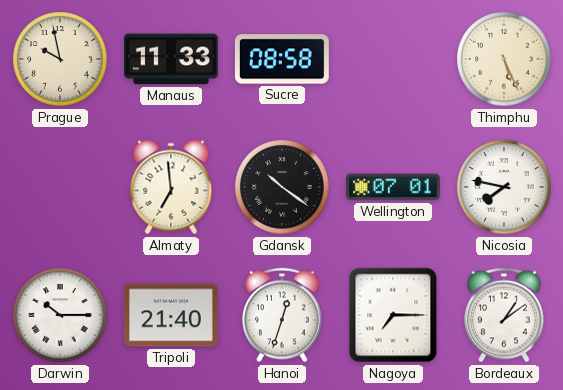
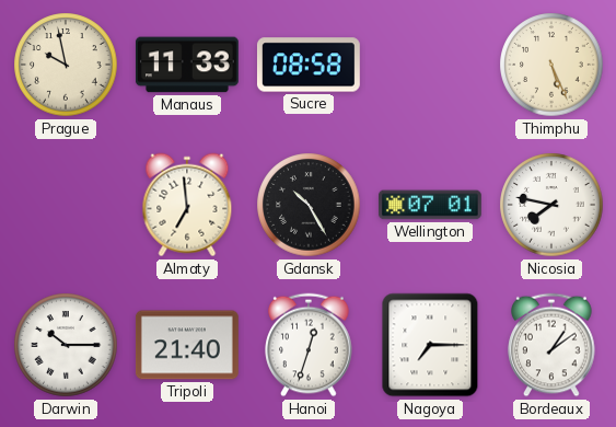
Gdansk: 10:21 -> 10:25 (309, 205)
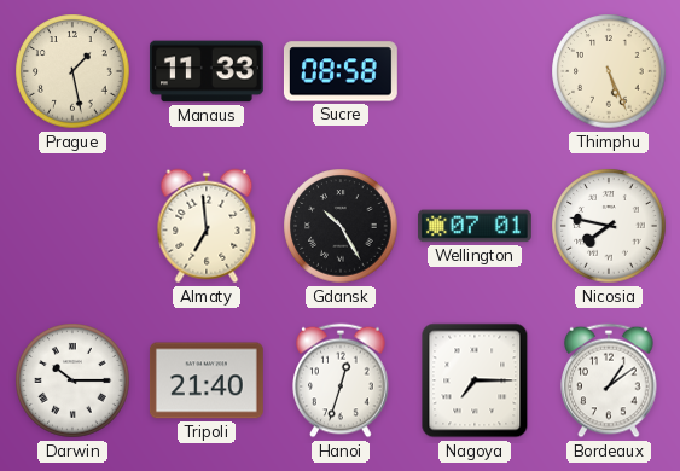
Prague: 9:58 -> 1:28 (72, 71)
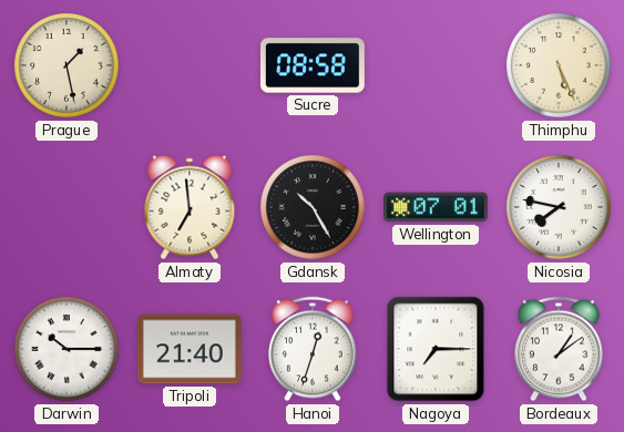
Manaus: 11:33 -> none (207, 71)
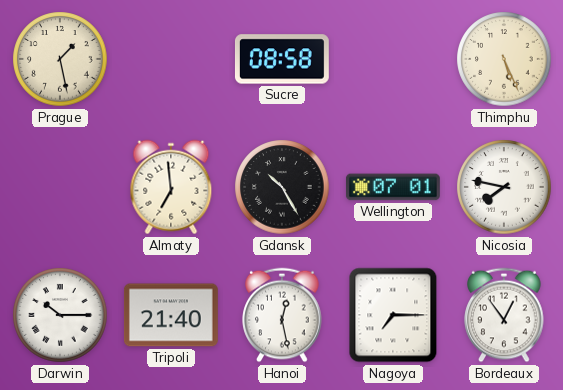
Hanoi: 12:33 -> 12:28 (282, 315)
Bordeaux: 1:09 -> 12:54 (504, 315)
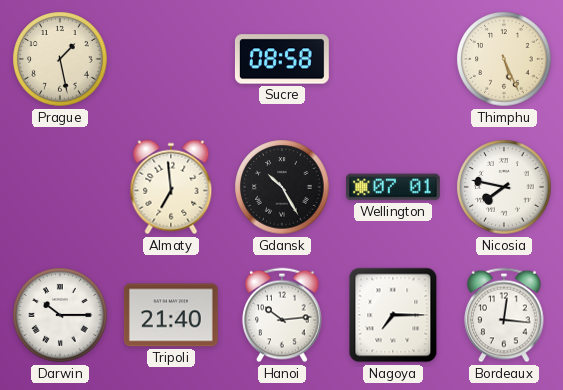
Hanoi: 12:28 -> 10:14 (282, 315)
Bordeaux: 12:54 -> 12:16 (504, 315)
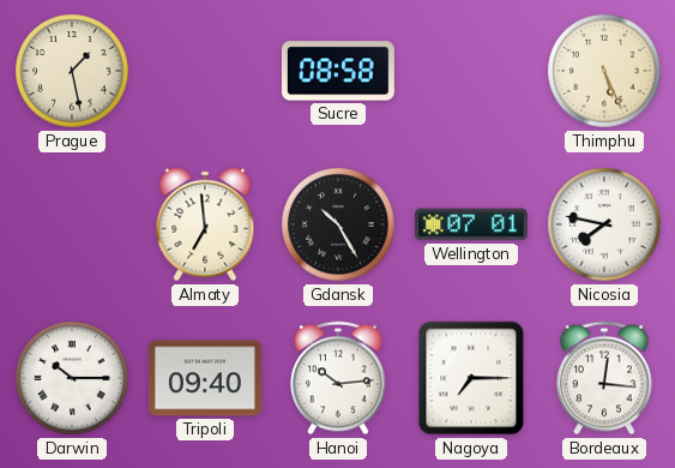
Tripoli: 21:40 -> 09:40 (205, 378)
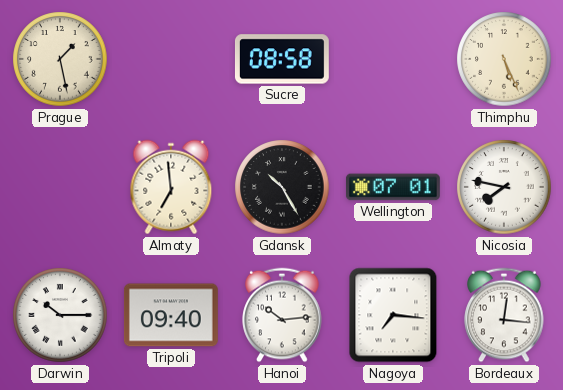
Nagoya: 7:15 -> 7:16 (393, 315)
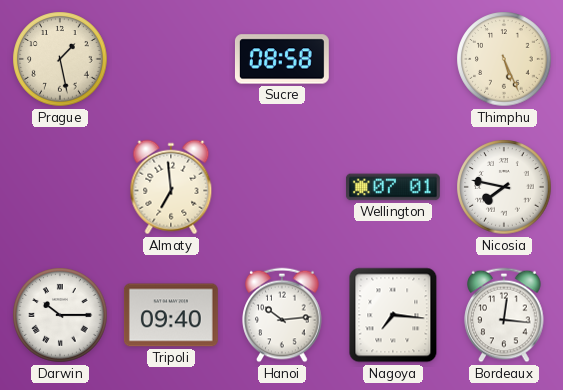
Gdansk: 10:25 -> none (282, 187)
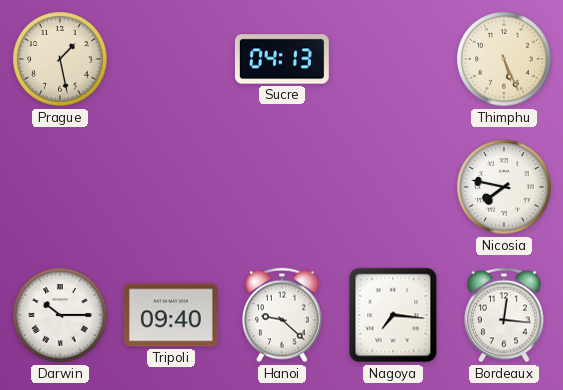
Sucre: 08:58 -> 04:13 (282, 59)
Almaty: 6:59 -> none (171, 187)
Wellington: 07:01 -> none (393, 187)
Hanoi: 10:14 -> 9:22 (282, 315)
